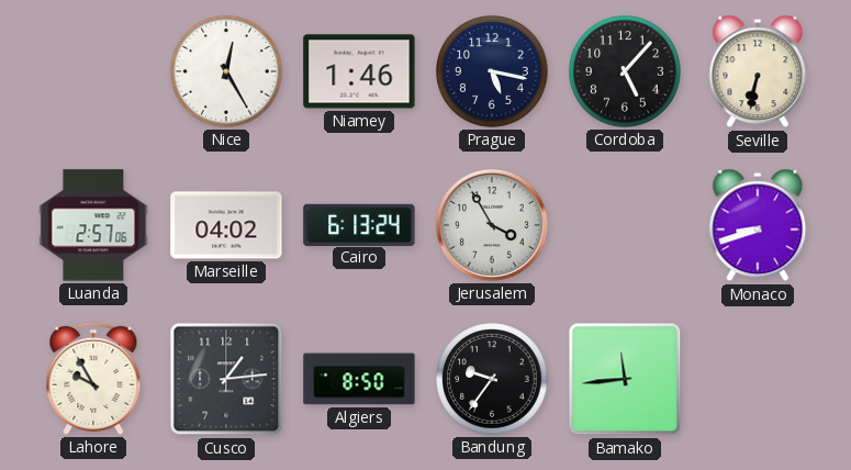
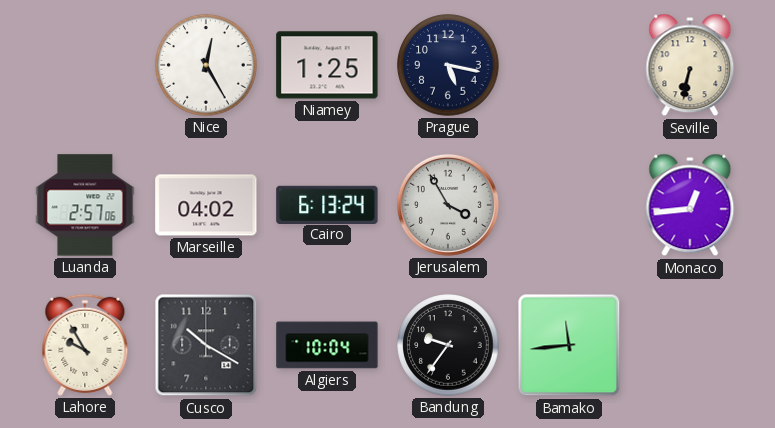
Niamey: 1:46 -> 1:25 (327, 65)
Cordoba: 5:07 -> none (625, 71)
Monaco: 8:42 -> 12:44 (690, 205)
Cusco: 1:14 -> 10:20 (206, 345)
Algiers: 8:50 -> 10:04 (327, 345)
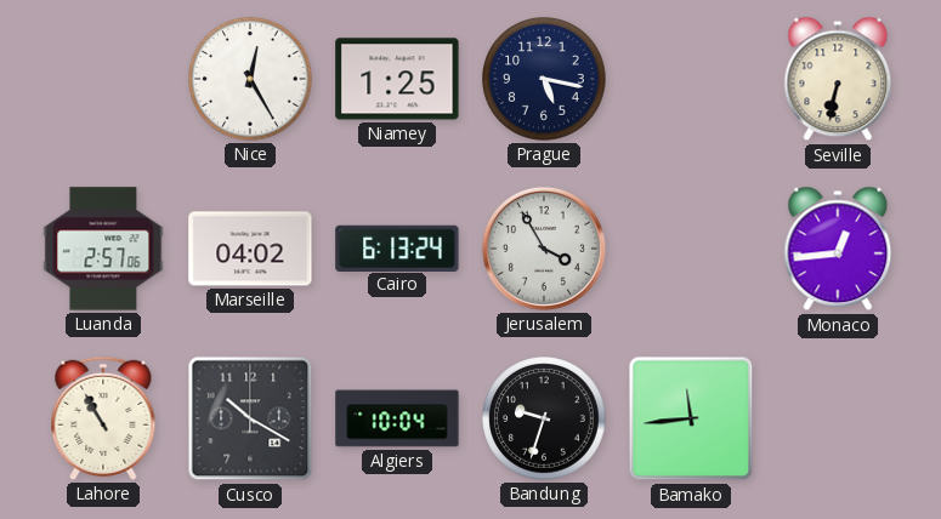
Lahore: 9:55 -> 10:55 (103, 418)
Bandung: 9:36 -> 9:33 (544, 418)
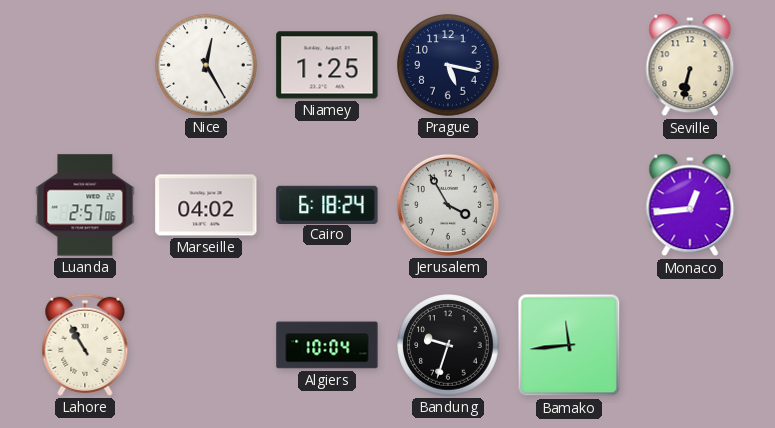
Cairo: 6:13 -> 6:18 (327, 204)
Cusco: 10:20 -> none (250, 418)
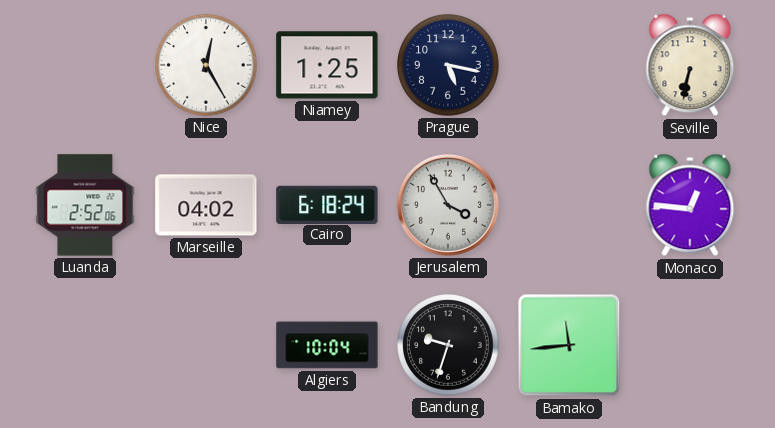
Luanda: 2:57 -> 2:52 (85, 205)
Monaco: 12:44 -> 12:46 (690, 205)
Lahore: 10:55 -> none (85, 345)
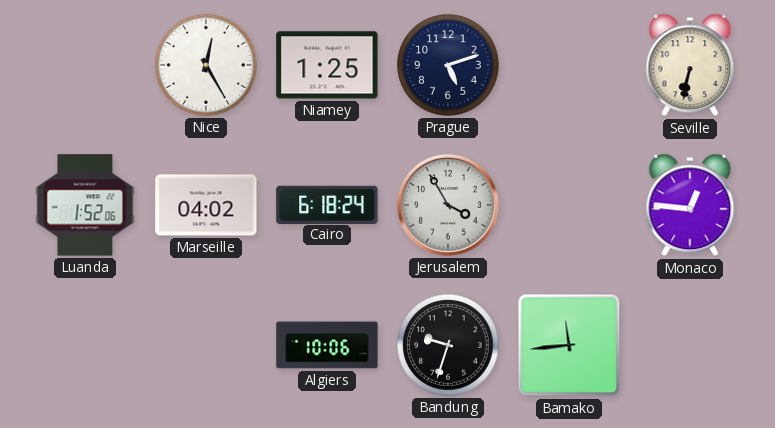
Prague: 5:17 -> 5:12 (448, 65)
Luanda: 2:52 -> 1:52 (85, 205)
Algiers: 10:04 -> 10:06 (327, 345)
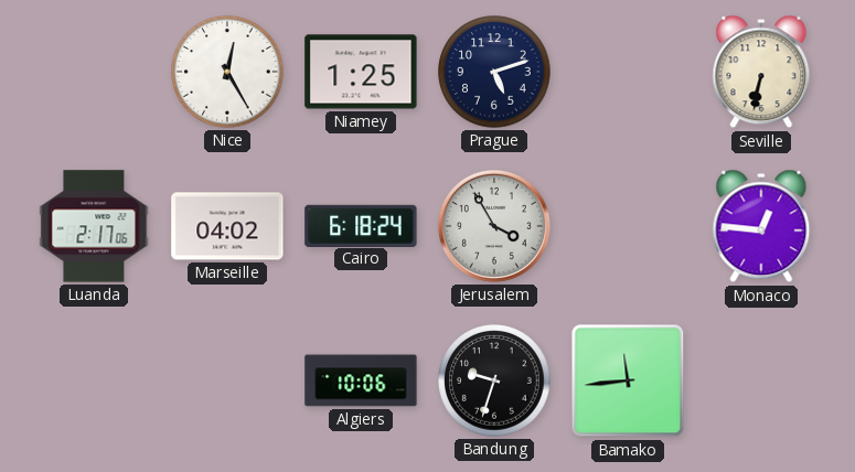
Luanda: 1:52 -> 2:17 (94, 226)
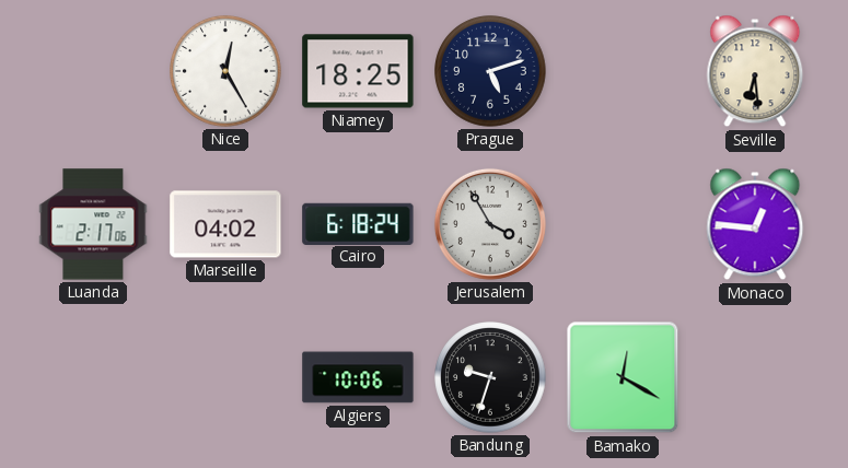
Niamey: 1:25 -> 18:25 (358, 71)
Seville: 6:32 -> 6:29 (755, 71)
Bamako: 11:44 -> 12:20 (623, 377)
